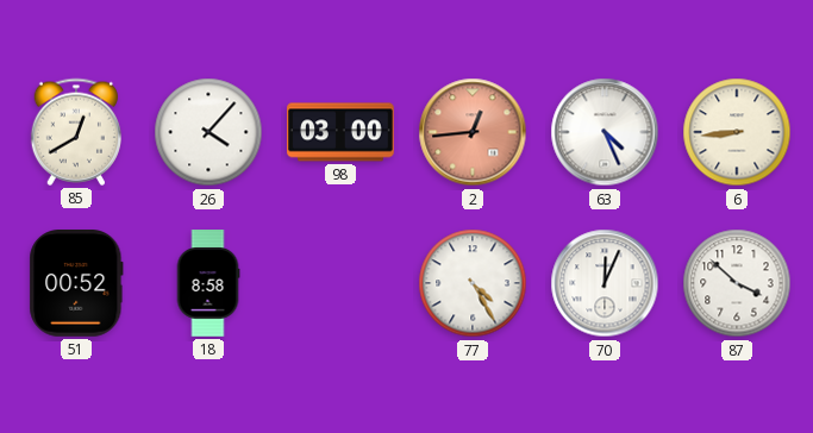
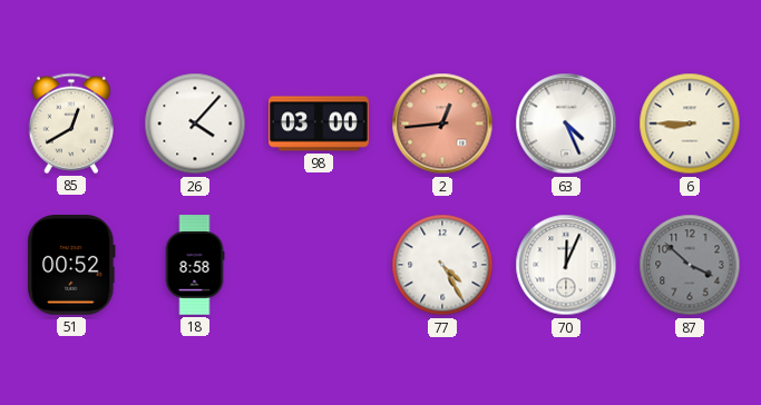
6: 8:44 -> 8:45 (690, 124)
87 dial: white -> grey (690, 265)
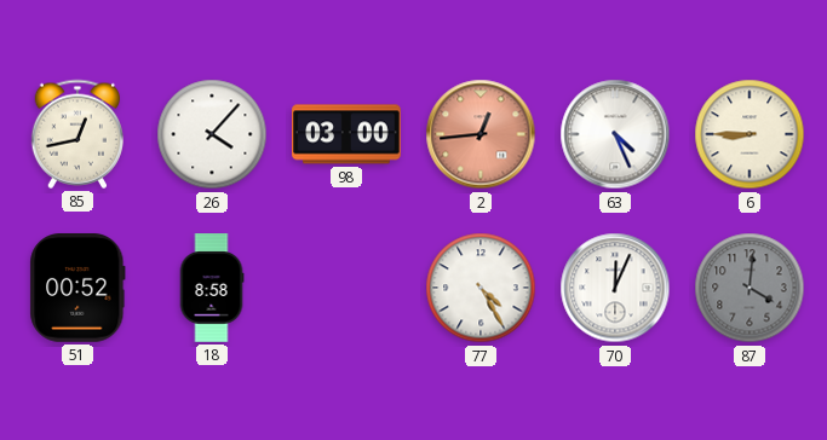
85: 12:40 -> 12:43 (76, 134)
87: 3:52 -> 4:01 (750, 288)
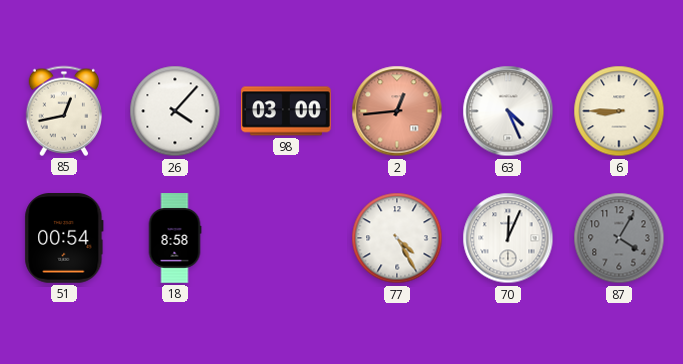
51: 00:52 -> 00:54 (64, 239)
87: 4:01 -> 4:05 (619, 238)
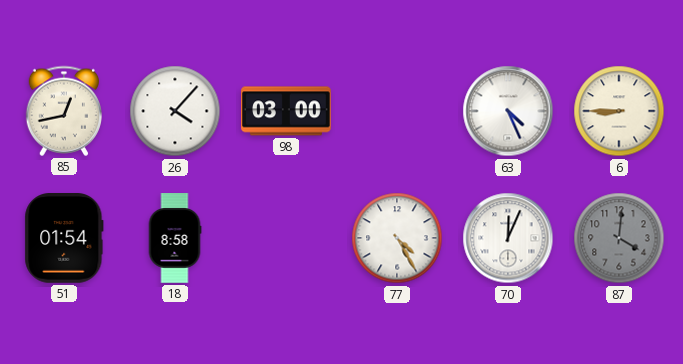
2: 12:44 -> none (397, 111)
51: 00:54 -> 01:54 (64, 239)
87: 4:05 -> 4:01 (619, 238)
